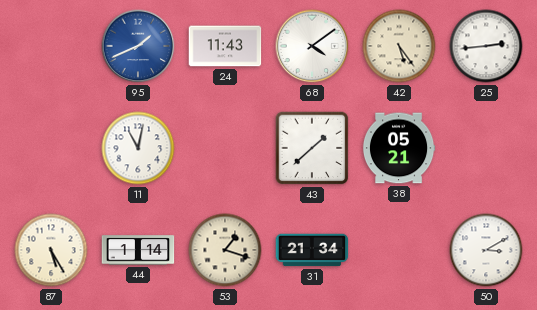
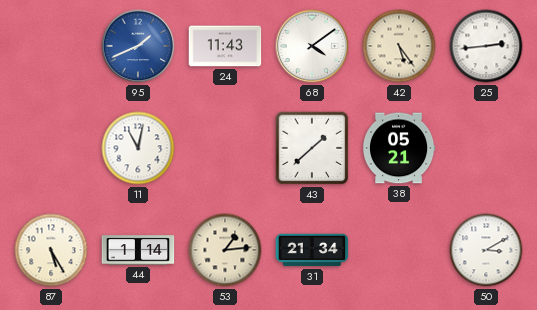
53: 1:18 -> 1:14 (225, 250)
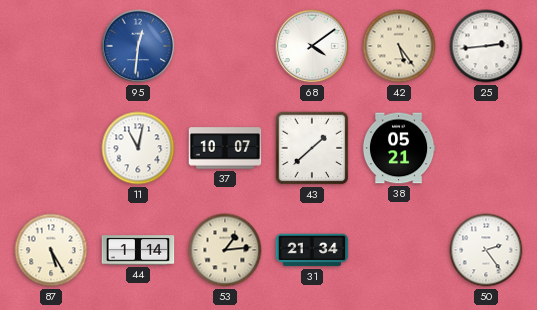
95: 1:41 -> 12:31 (138, 46)
24: 11:43 -> none (225, 46)
37: none -> 10:07 (225, 148)
50: 3:10 -> 2:24 (486, 250)
